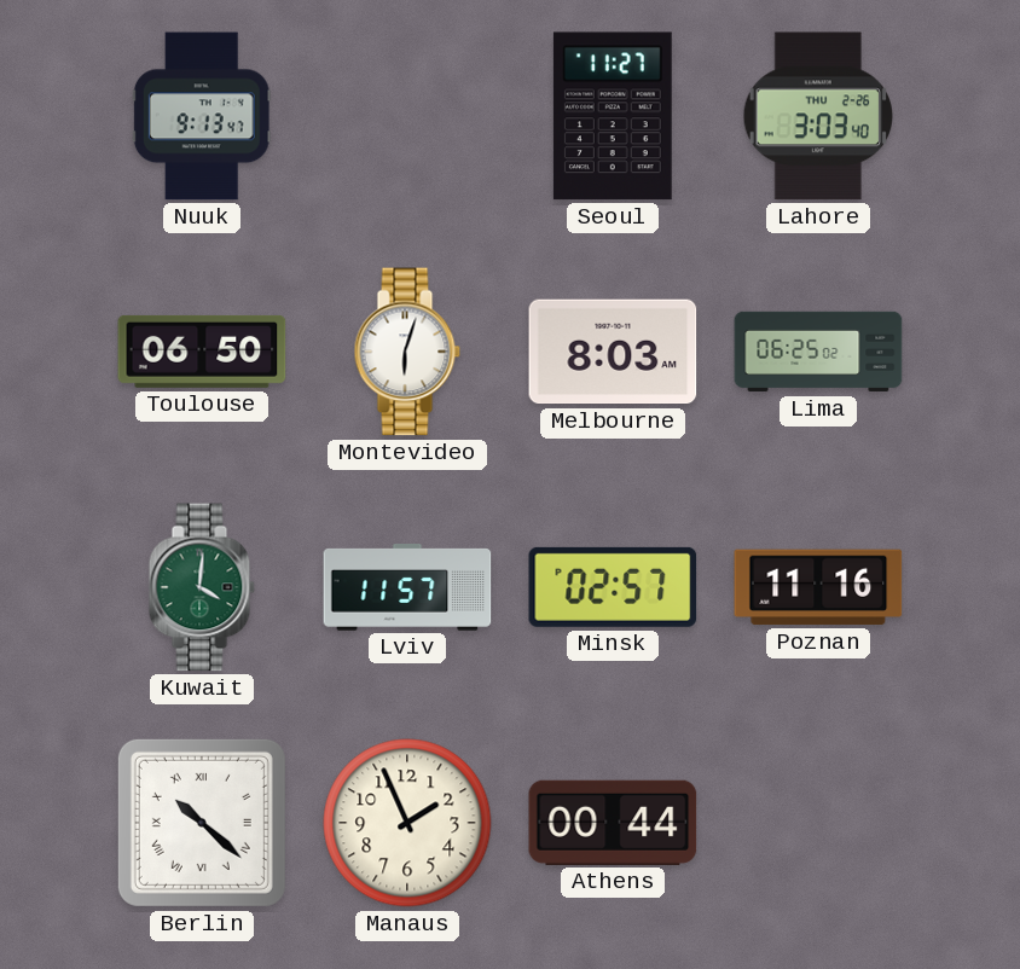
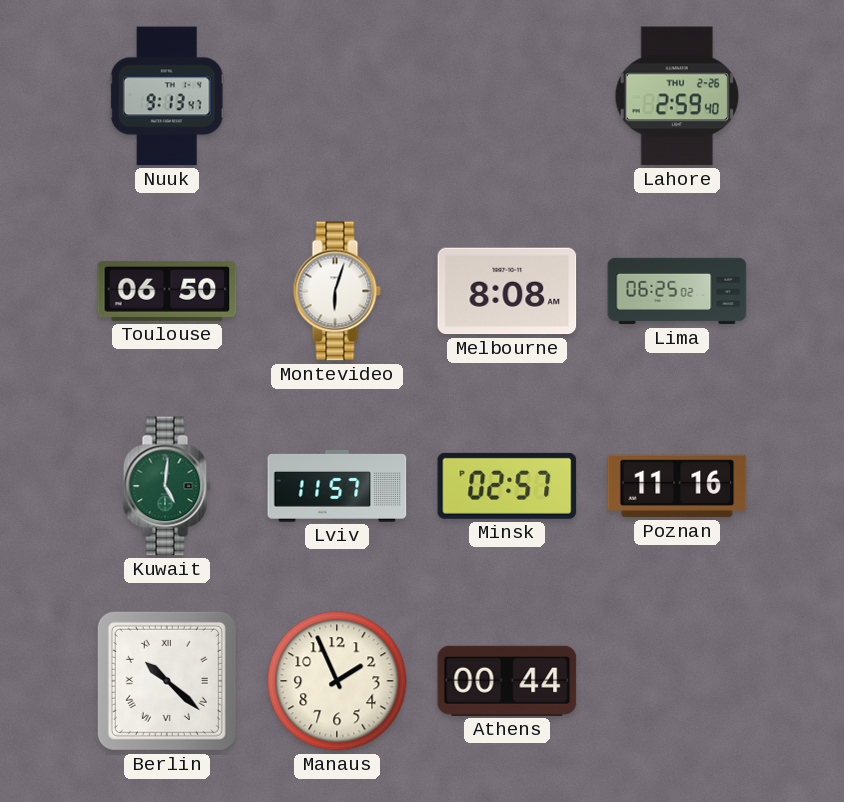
Seoul: 11:27 -> none (613, 116)
Lahore: 3:03 -> 2:59 (676, 96)
Melbourne: 8:03 -> 8:08 (507, 291)
Kuwait: 4:01 -> 5:01 (167, 486)
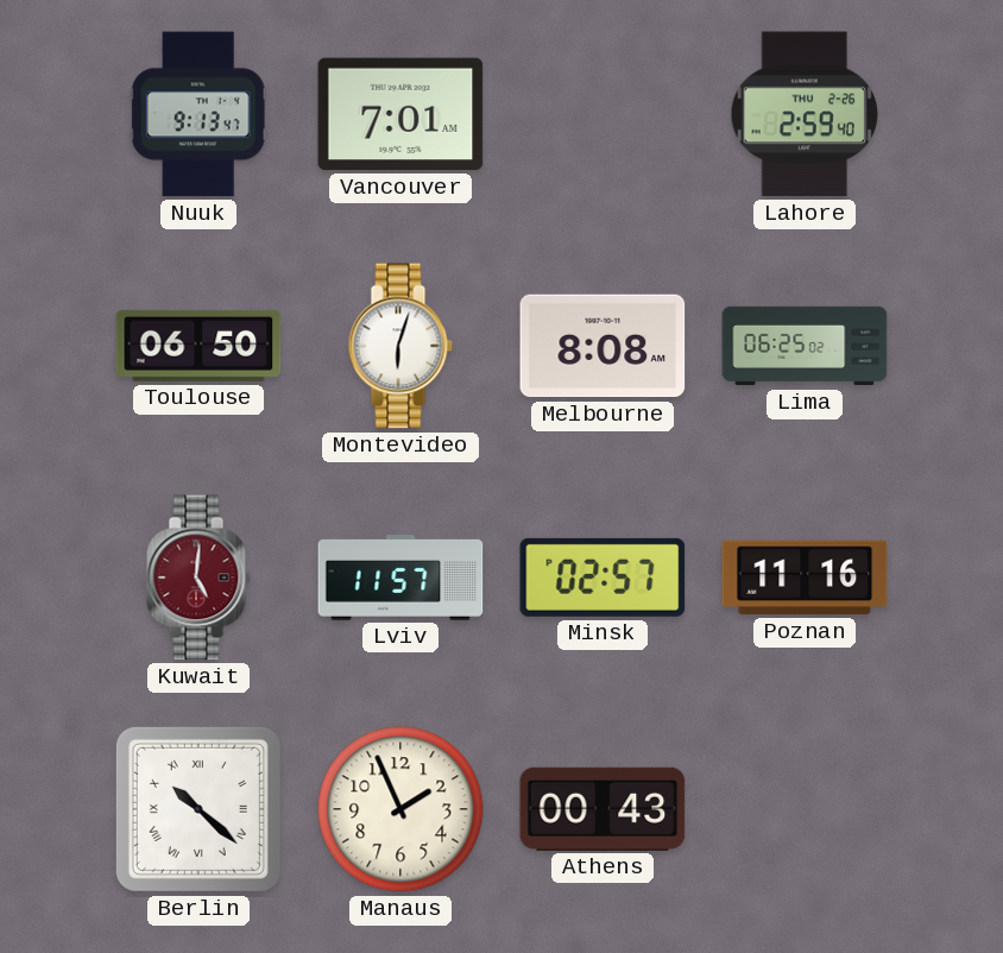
Vancouver: none -> 7:01 (400, 114)
Kuwait dial: green -> burgundy (198, 578)
Athens: 00:44 -> 00:43 (603, 809)
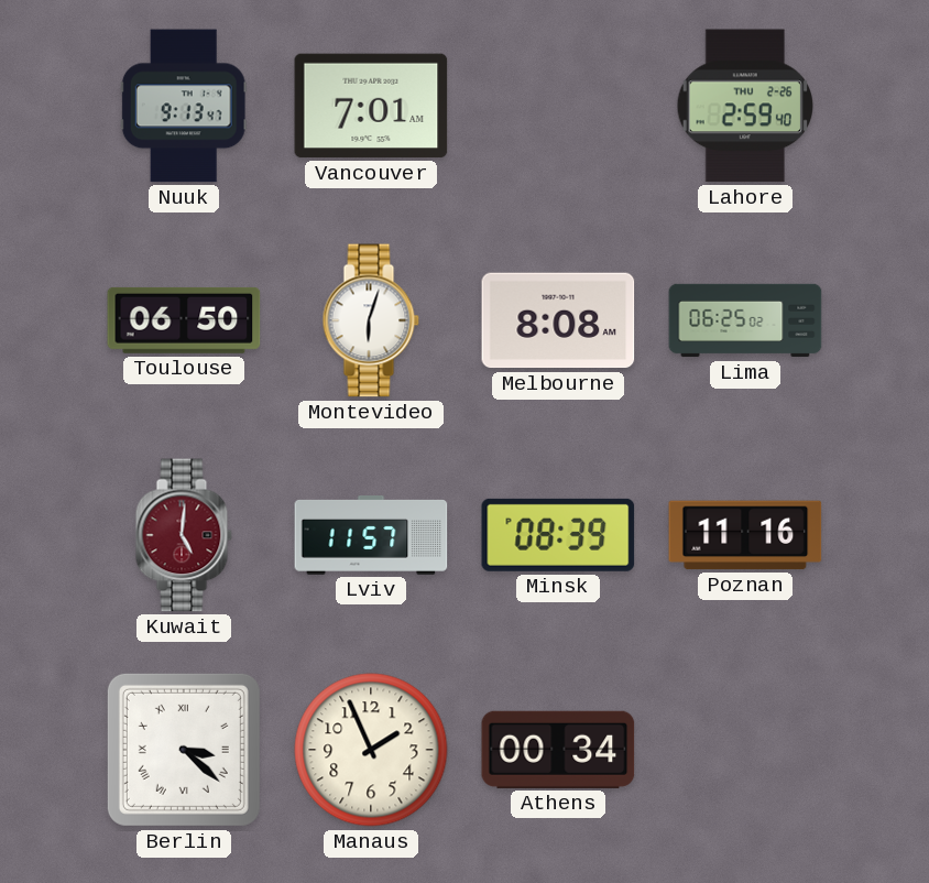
Minsk: 02:57 -> 08:39 (558, 535)
Berlin: 10:22 -> 3:22 (184, 750)
Athens: 00:43 -> 00:34 (558, 750)
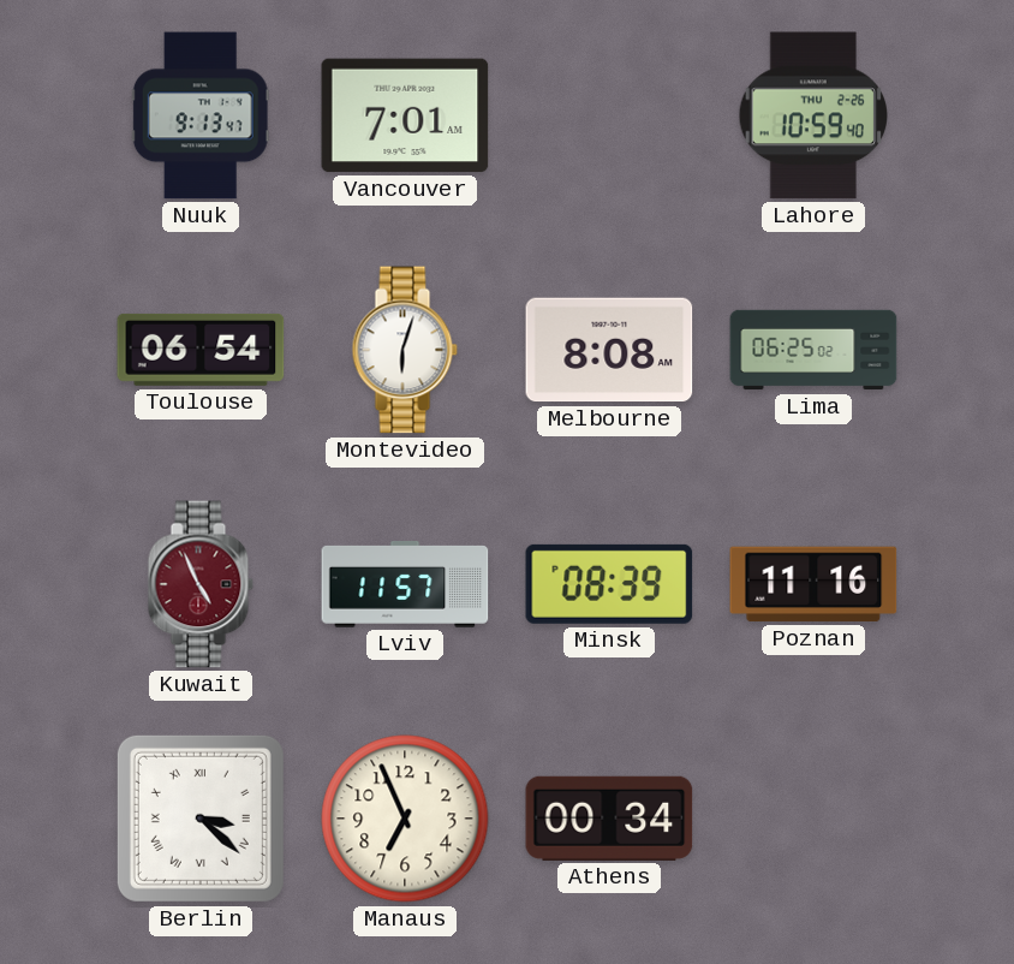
Lahore: 2:59 -> 10:59 (812, 115)
Toulouse: 06:50 -> 06:54 (201, 350)
Kuwait: 5:01 -> 4:56 (201, 584)
Manaus: 1:56 -> 6:56 (405, 819)
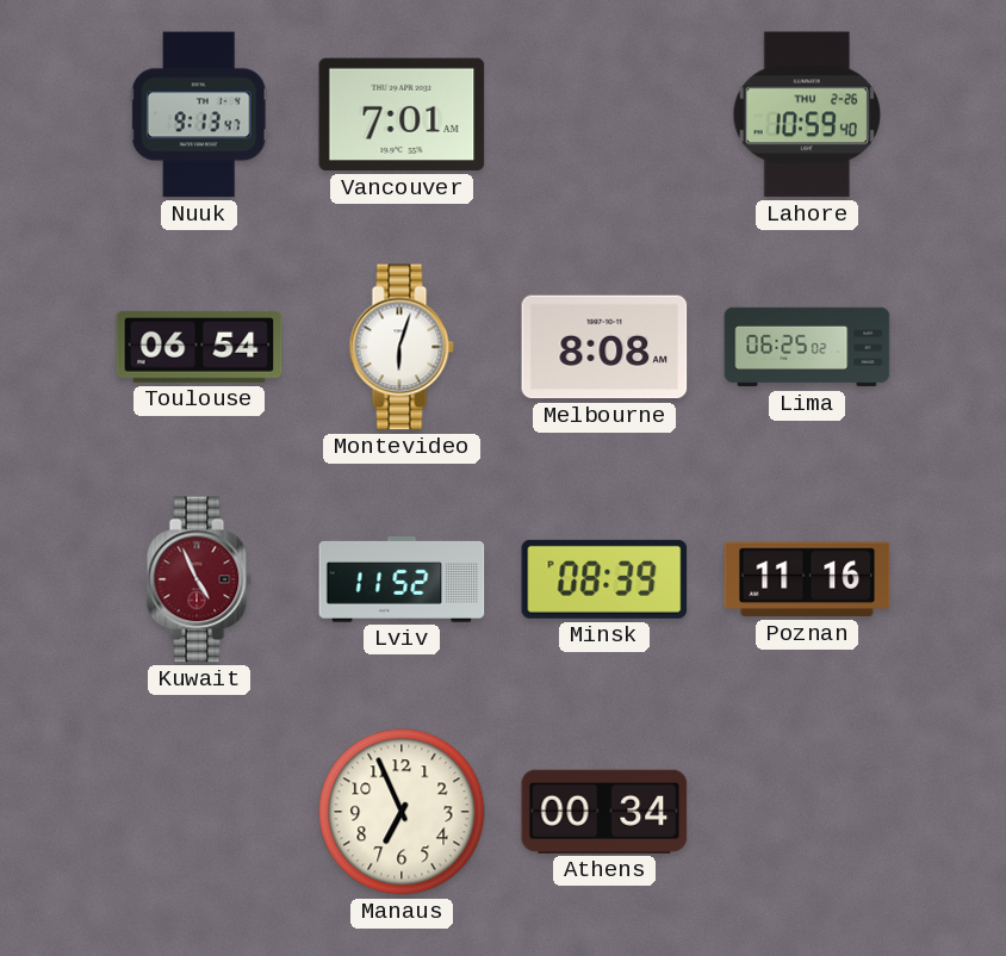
Lviv: 11:57 -> 11:52 (402, 581)
Berlin: 3:22 -> none (201, 819)
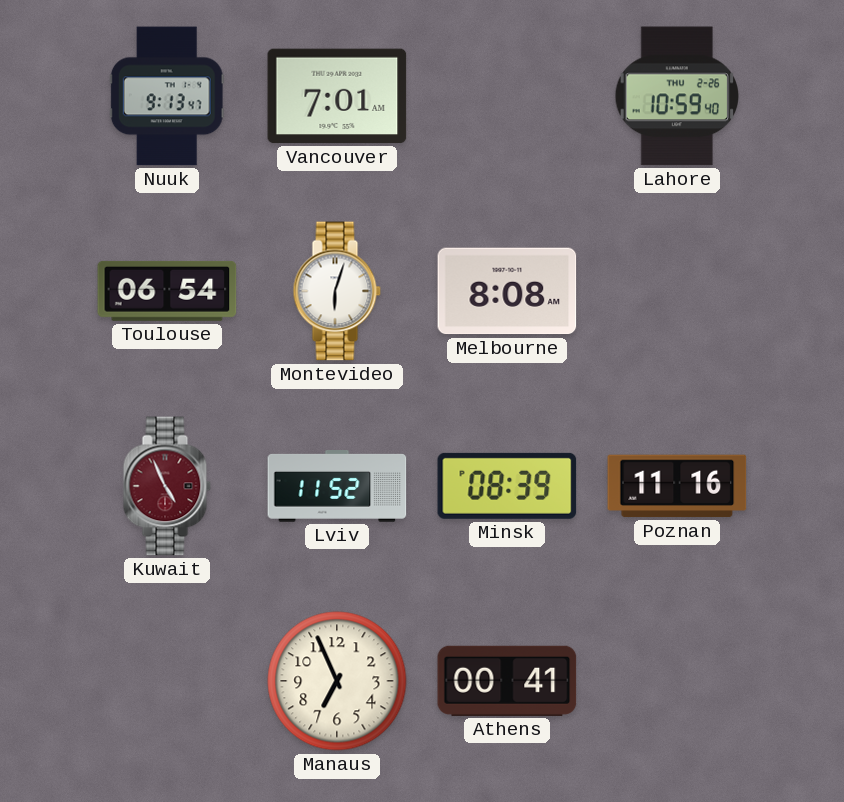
Lima: 06:25 -> none (807, 347)
Athens: 00:34 -> 00:41 (507, 681)
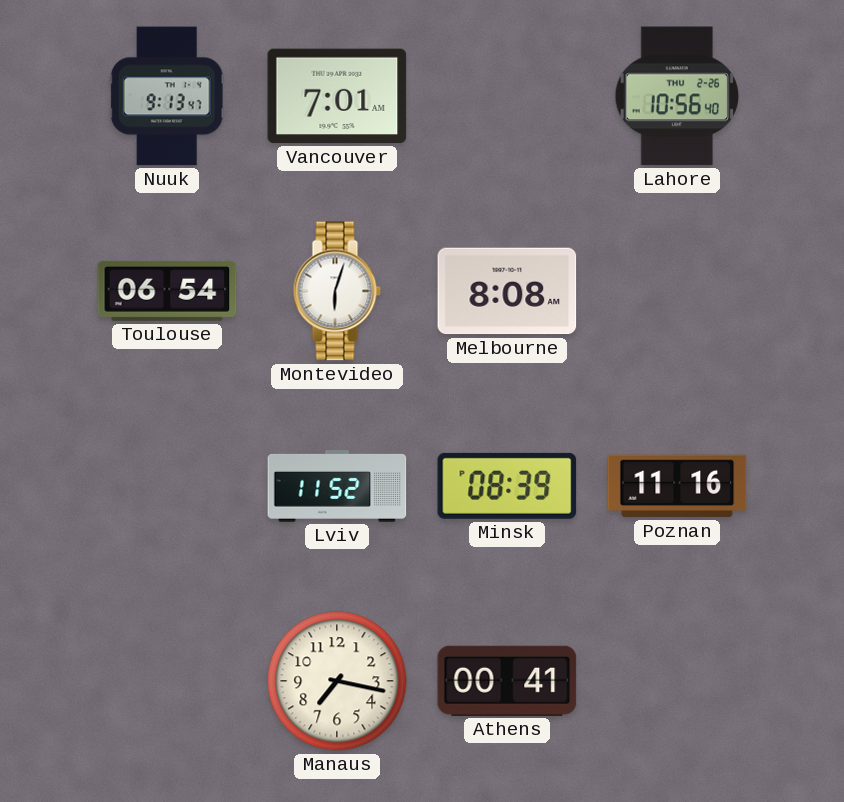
Lahore: 10:59 -> 10:56 (676, 96)
Kuwait: 4:56 -> none (167, 486)
Manaus: 6:56 -> 7:17 (337, 681)
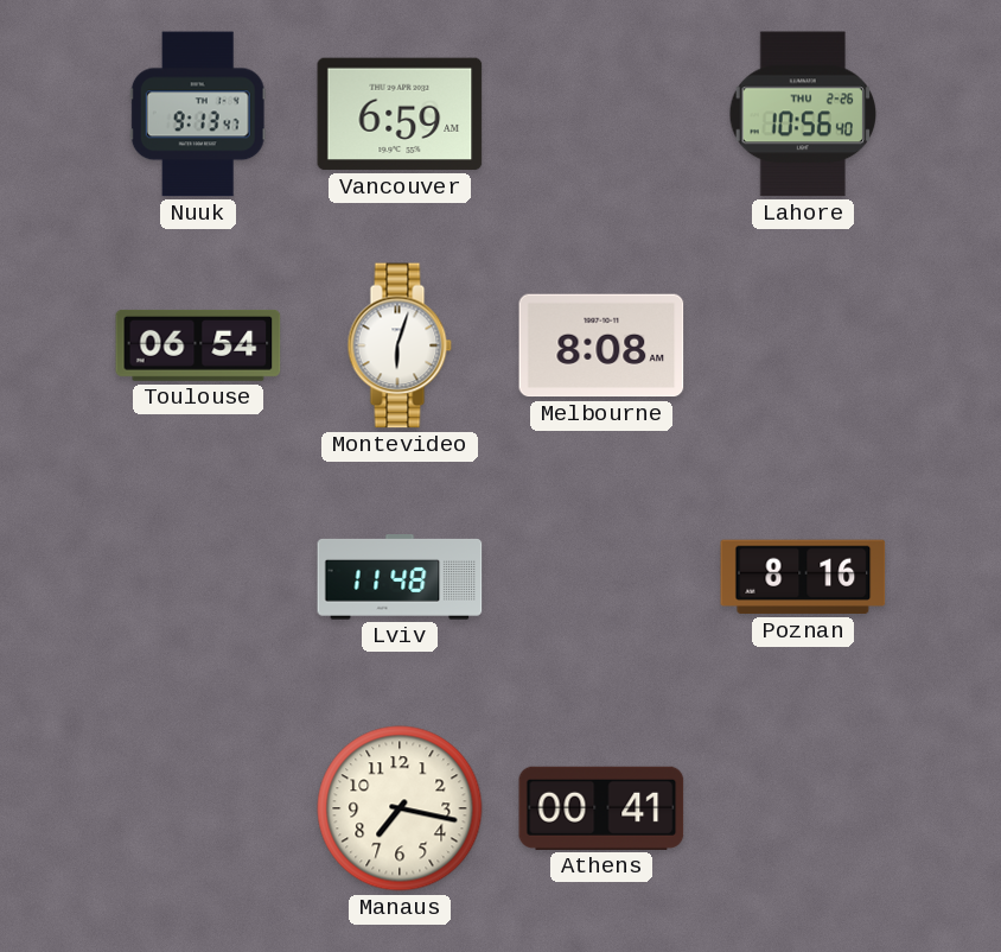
Vancouver: 7:01 -> 6:59 (400, 114)
Lviv: 11:52 -> 11:48 (400, 578)
Minsk: 08:39 -> none (507, 486)
Poznan: 11:16 -> 8:16 (803, 577)
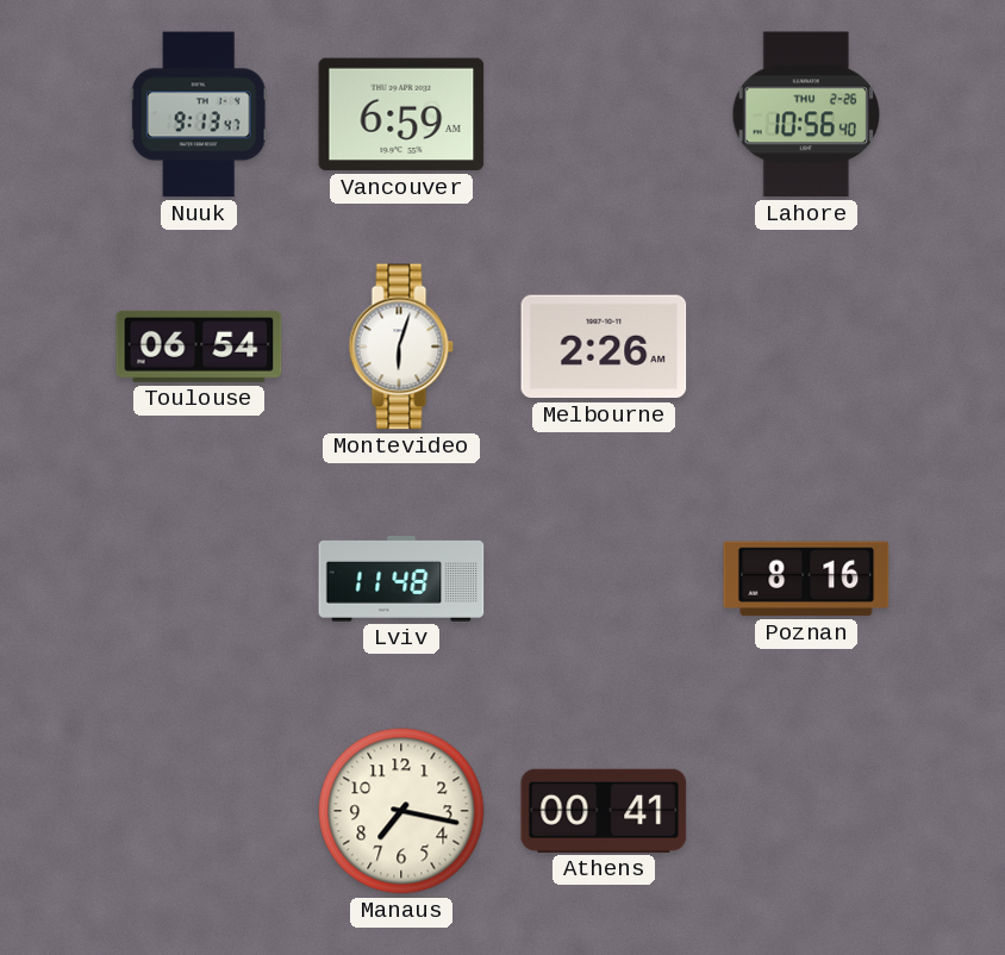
Melbourne: 8:08 -> 2:26 (604, 347)
